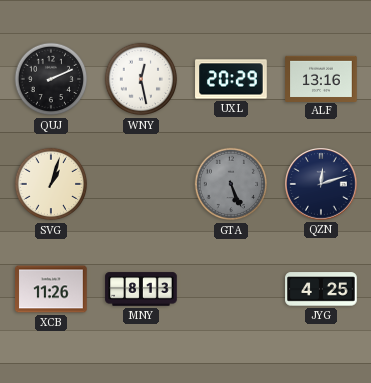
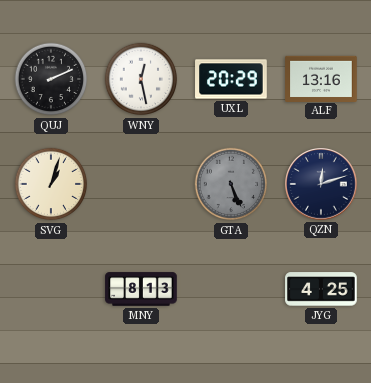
XCB: 11:26 -> none (51, 289)
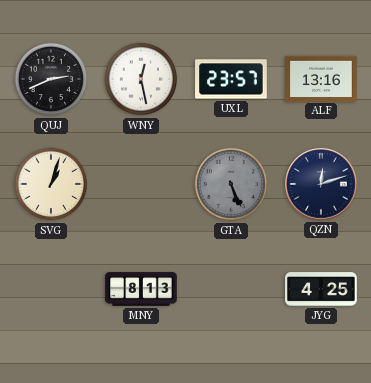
QUJ: 2:11 -> 2:41 (51, 79)
UXL: 20:29 -> 23:57 (231, 79)
